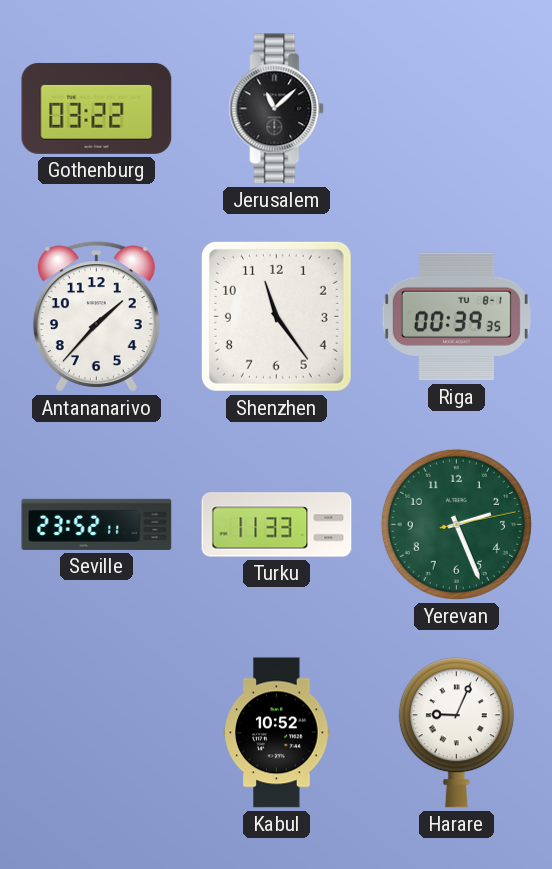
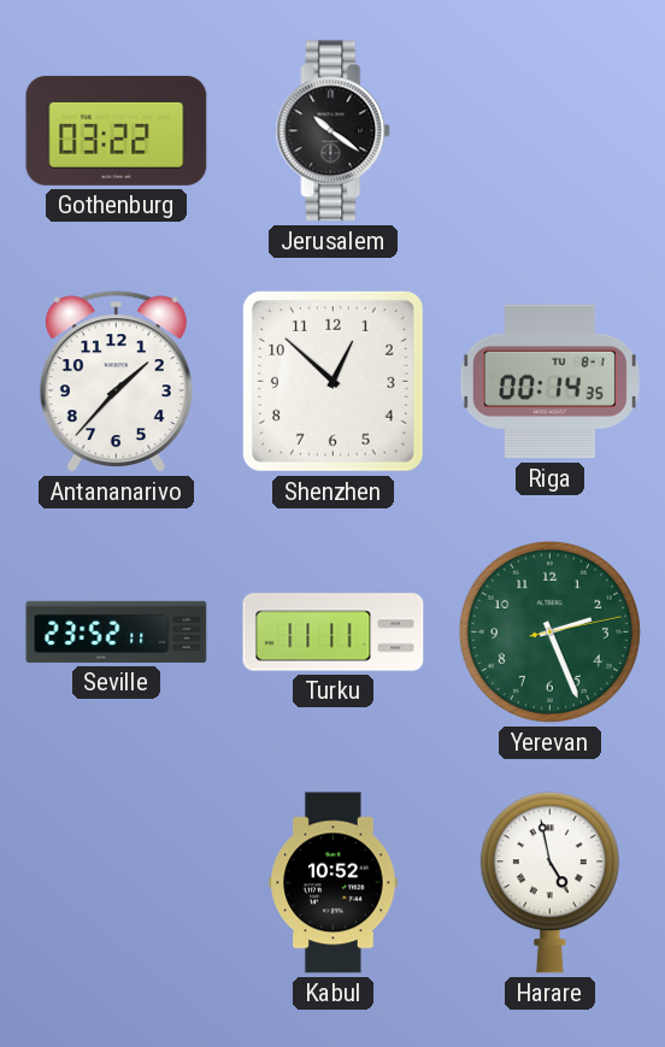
Jerusalem: 11:08 -> 10:21 (334, 131)
Shenzhen: 11:24 -> 12:52 (332, 381)
Riga: 00:39 -> 00:14 (549, 382)
Turku: 11:33 -> 11:11 (334, 633)
Harare: 9:04 -> 4:58 (549, 883)
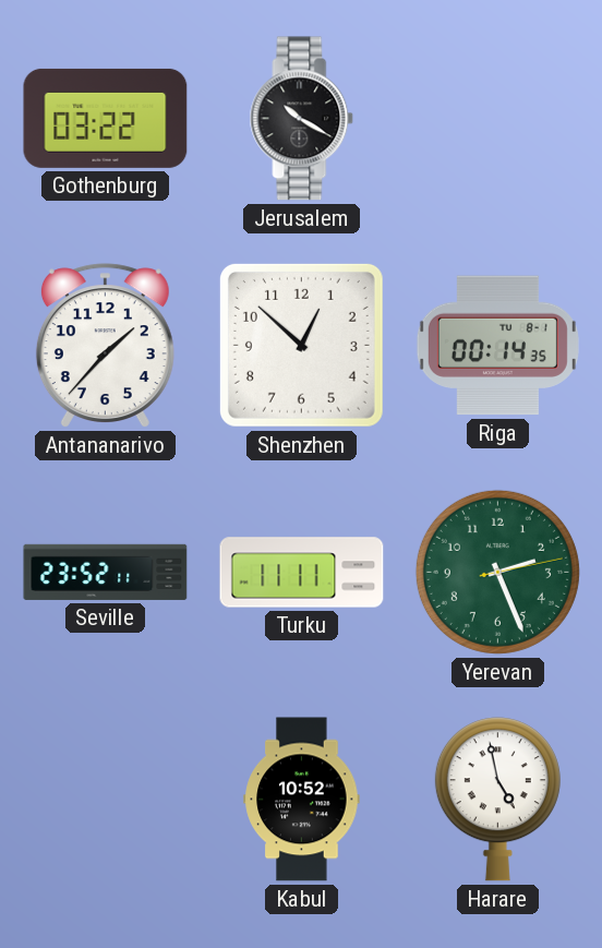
Jerusalem: 10:21 -> 10:20 (302, 119)
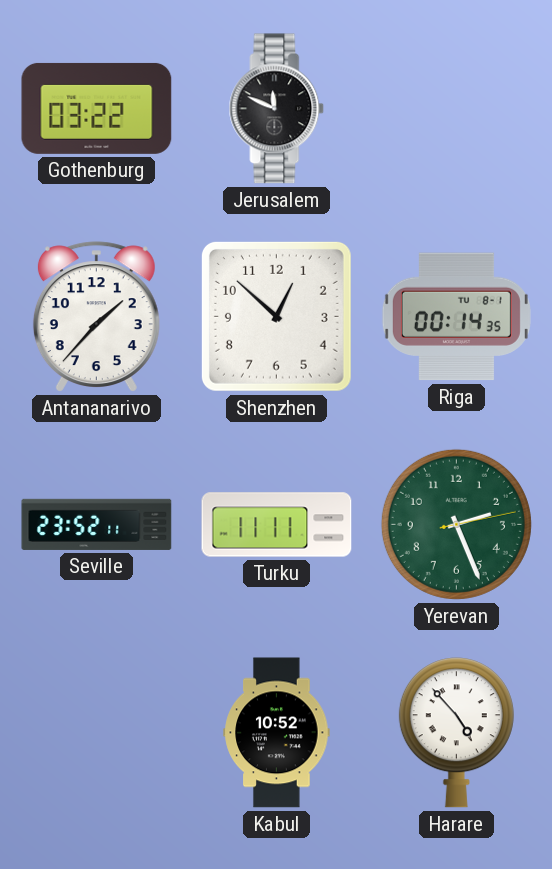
Jerusalem: 10:20 -> 11:49 (277, 109)
Harare: 4:58 -> 4:53 (456, 733)
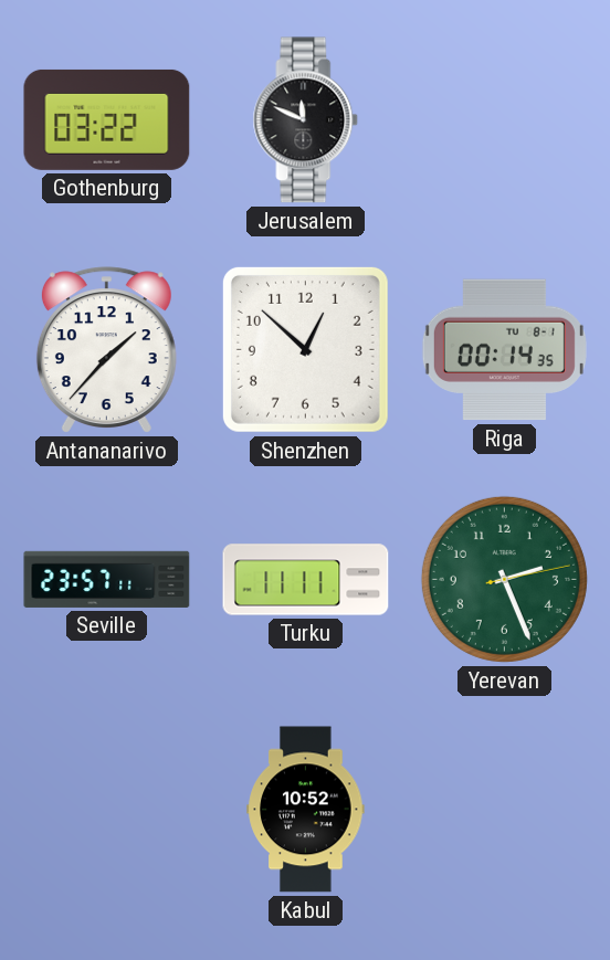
Seville: 23:52 -> 23:57 (107, 579)
Harare: 4:53 -> none (456, 733)
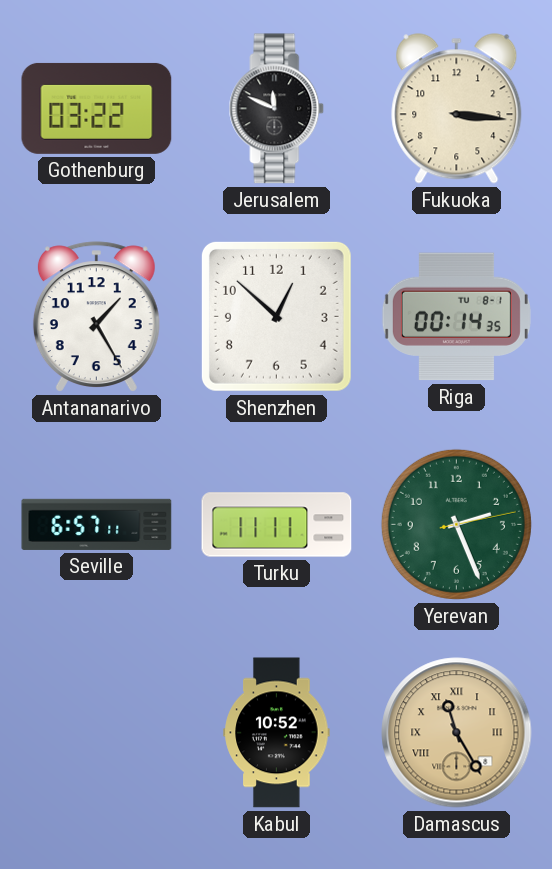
Fukuoka: none -> 3:16 (457, 109)
Antananarivo: 1:37 -> 1:25 (96, 317)
Seville: 23:57 -> 6:57 (97, 524)
Damascus: none -> 11:25 (457, 733)
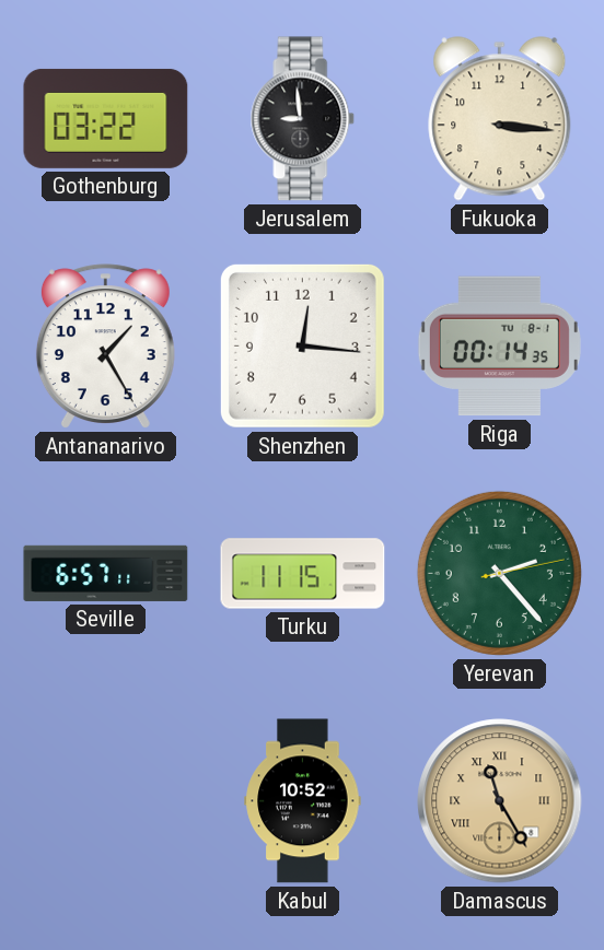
Jerusalem: 11:49 -> 8:59 (303, 119)
Shenzhen: 12:52 -> 12:16 (302, 345)
Turku: 11:11 -> 11:15 (303, 574)
Yerevan: 2:26 -> 2:23 (499, 573)
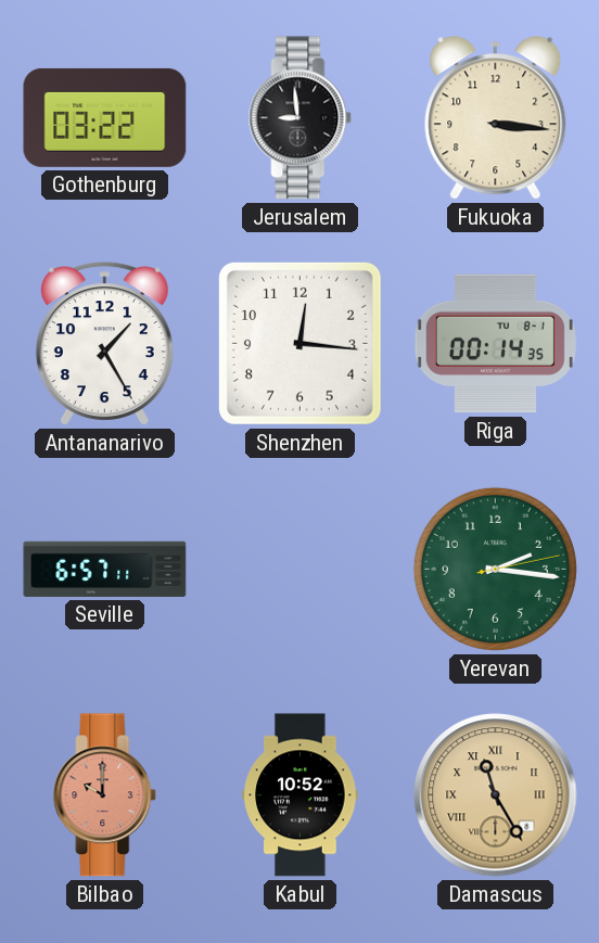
Turku: 11:15 -> none (303, 574)
Yerevan: 2:23 -> 2:16 (495, 569)
Bilbao: none -> 10:00 (105, 795)
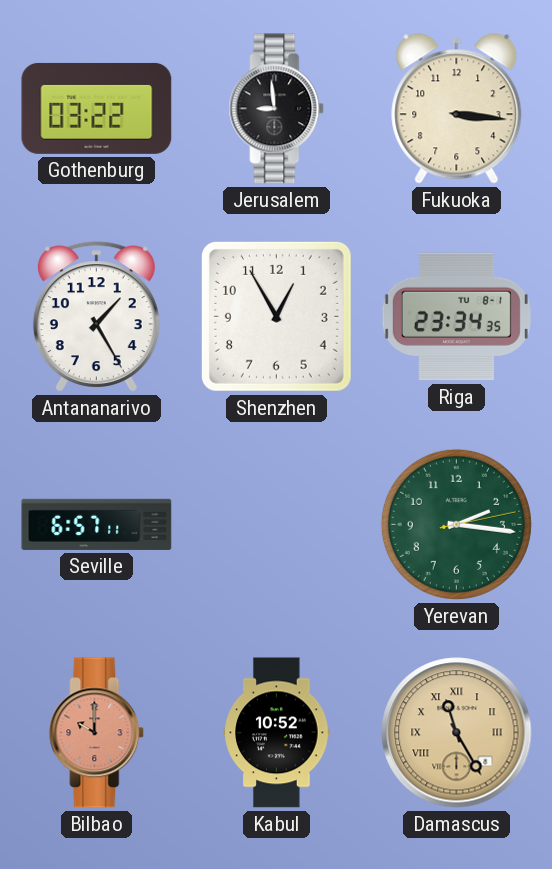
Shenzhen: 12:16 -> 12:55 (276, 316)
Riga: 00:14 -> 23:34 (456, 317)
